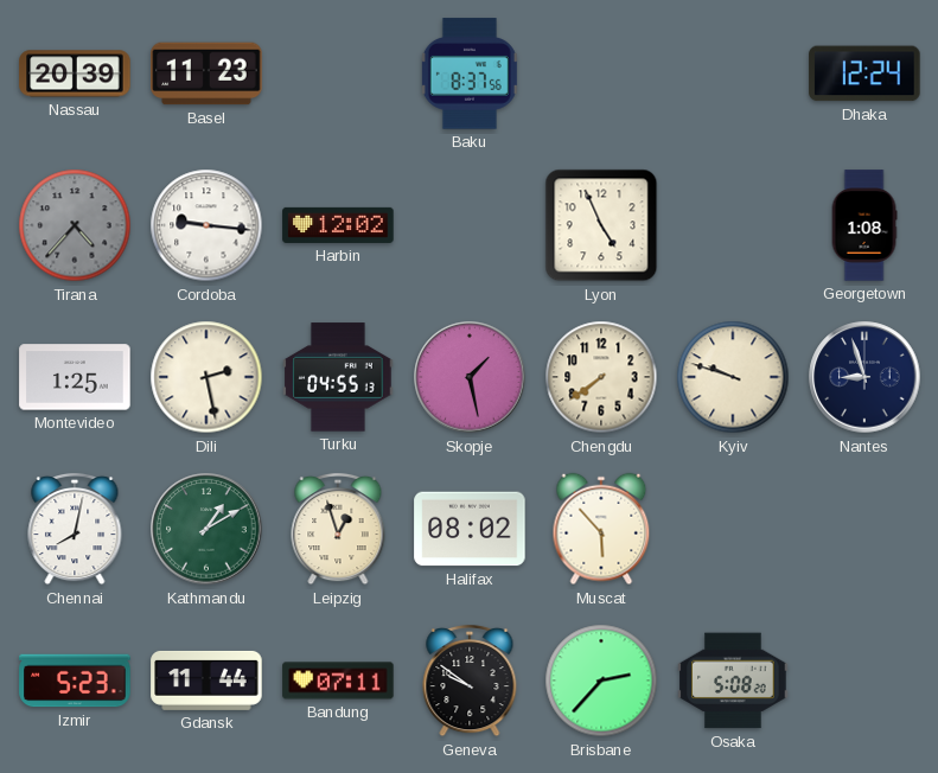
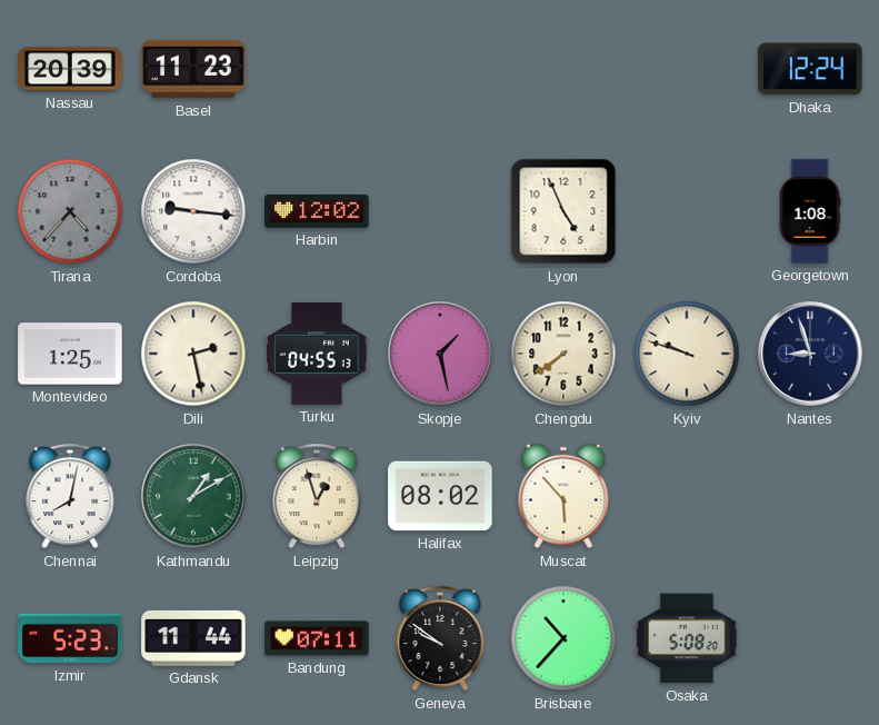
Baku: 8:37 -> none (470, 74)
Brisbane: 2:37 -> 10:37 (563, 638)
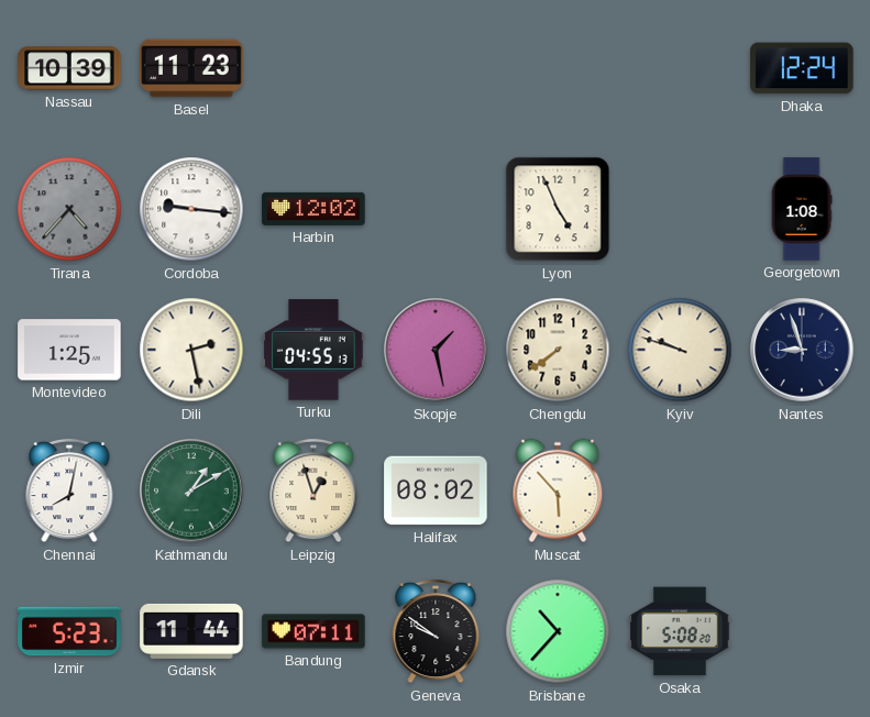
Nassau: 20:39 -> 10:39 (69, 68)
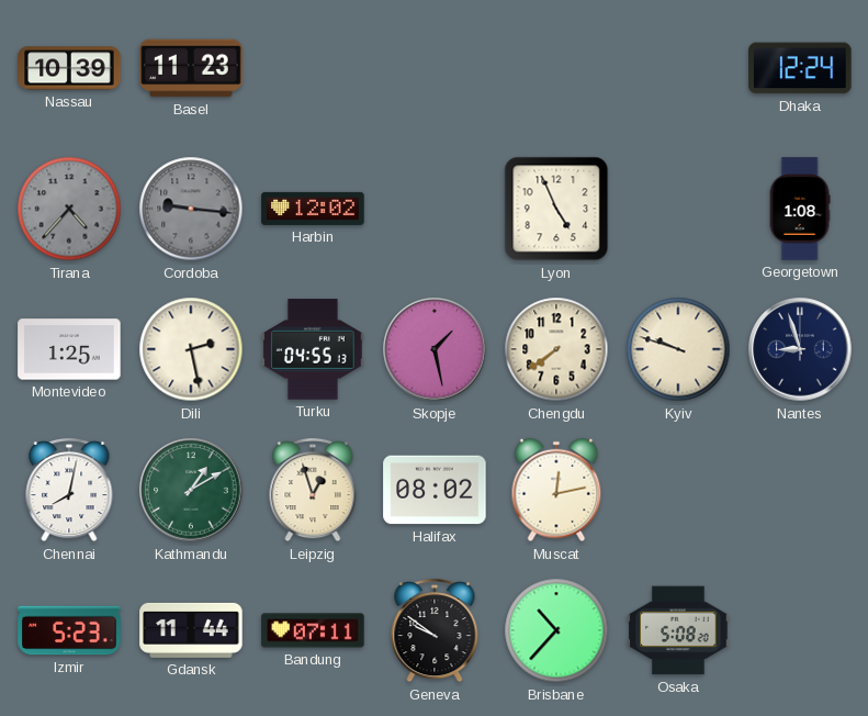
Cordoba dial: white -> grey (191, 209)
Muscat: 5:53 -> 12:13 (556, 490)
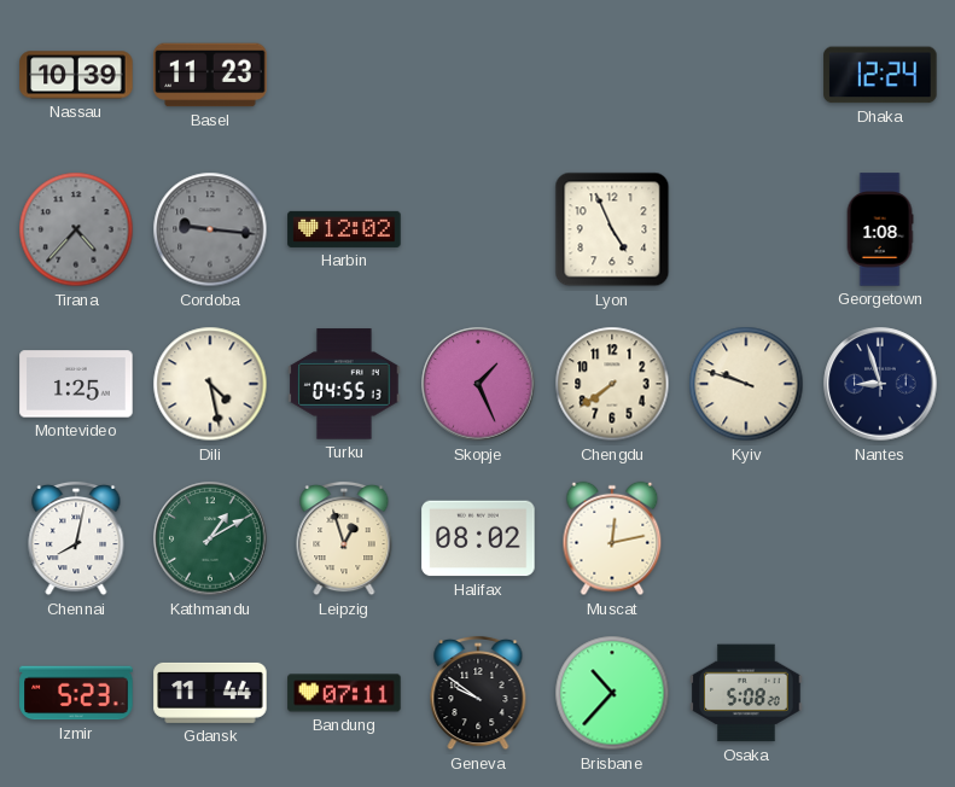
Dili: 2:28 -> 4:28 (210, 384)
Skopje: 1:28 -> 1:26 (478, 384)
